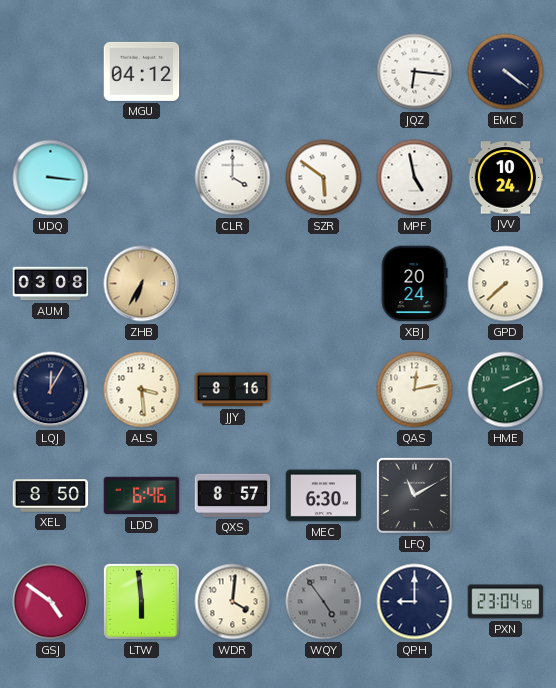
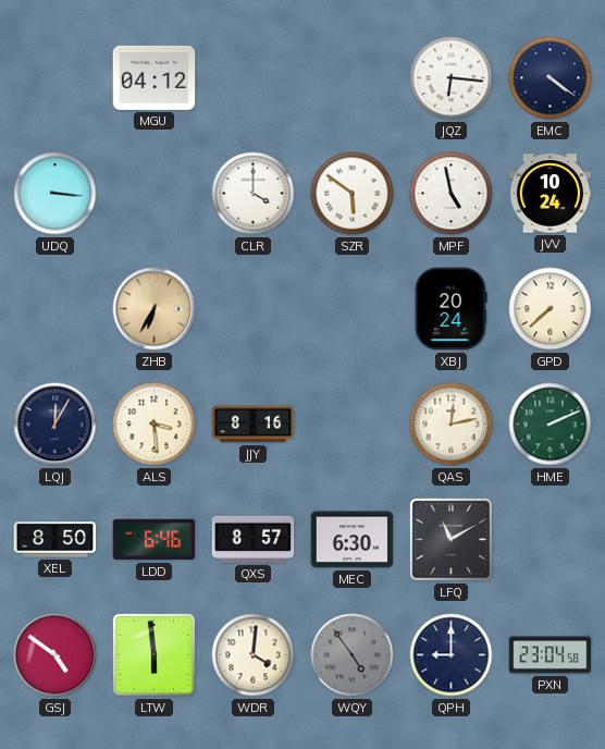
AUM: 03:08 -> none (51, 284)
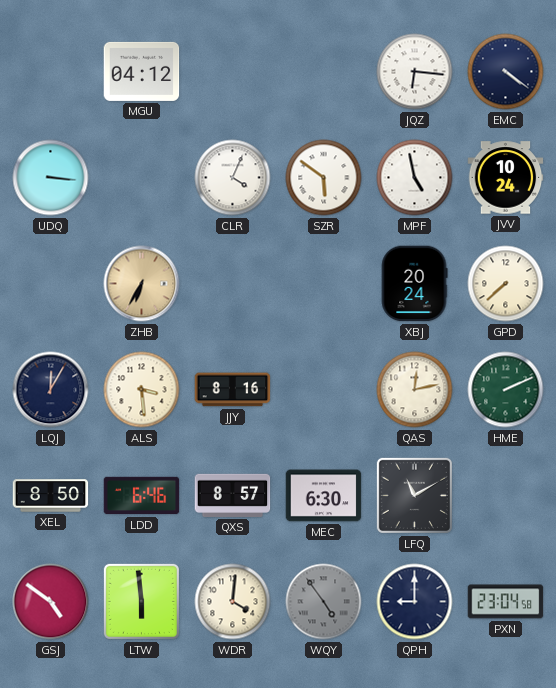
CLR: 4:00 -> 4:04 (233, 178)
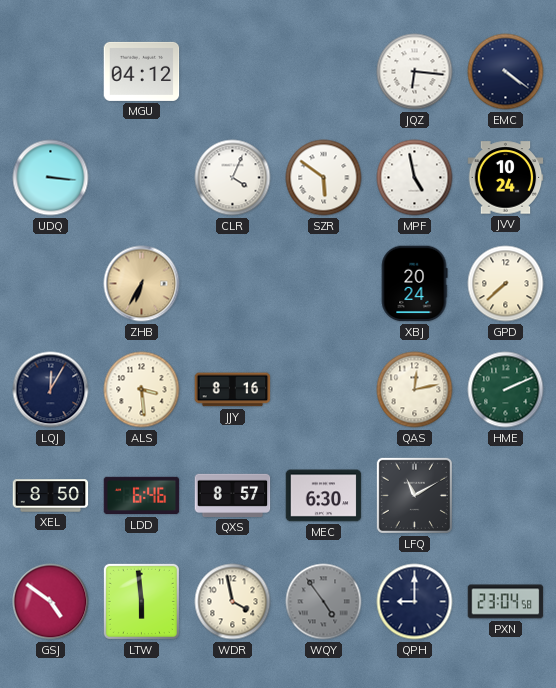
WDR: 4:01 -> 3:58 (233, 602)
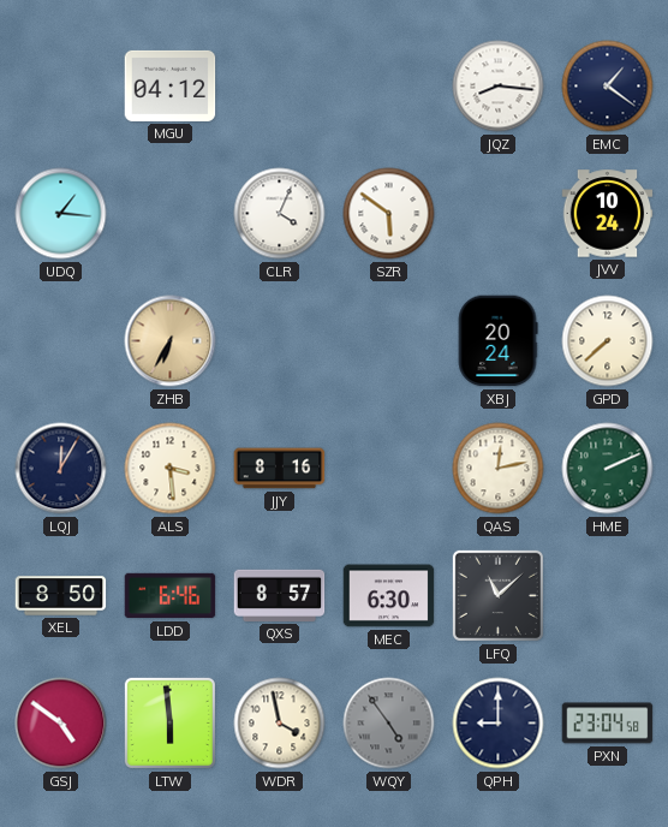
JQZ: 6:16 -> 8:16 (499, 87)
EMC: 4:21 -> 1:21 (608, 87)
UDQ: 3:16 -> 1:16 (61, 214)
MPF: 4:58 -> none (415, 178)
LFQ: 11:10 -> 11:08 (497, 595)
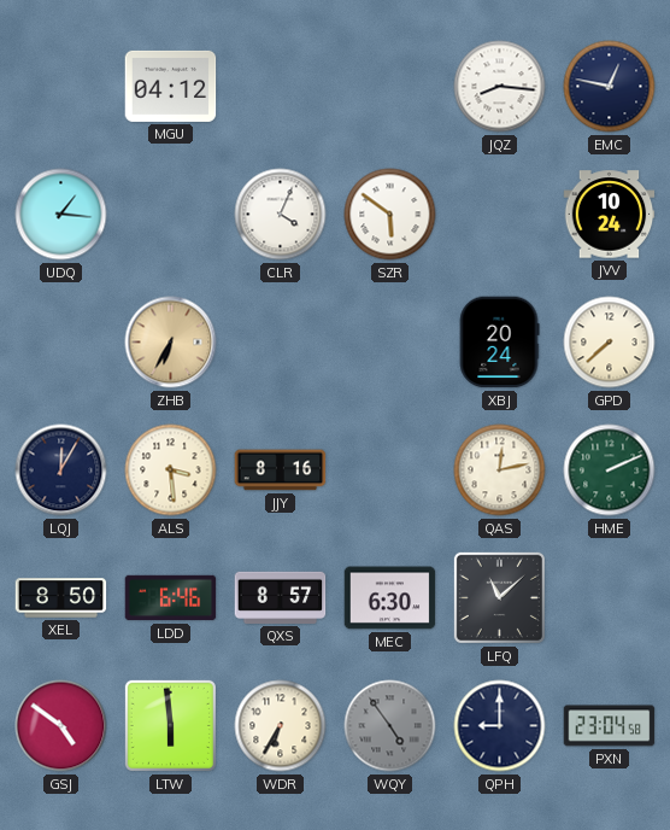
EMC: 1:21 -> 12:47 (610, 87)
WDR: 3:58 -> 6:35 (281, 726)
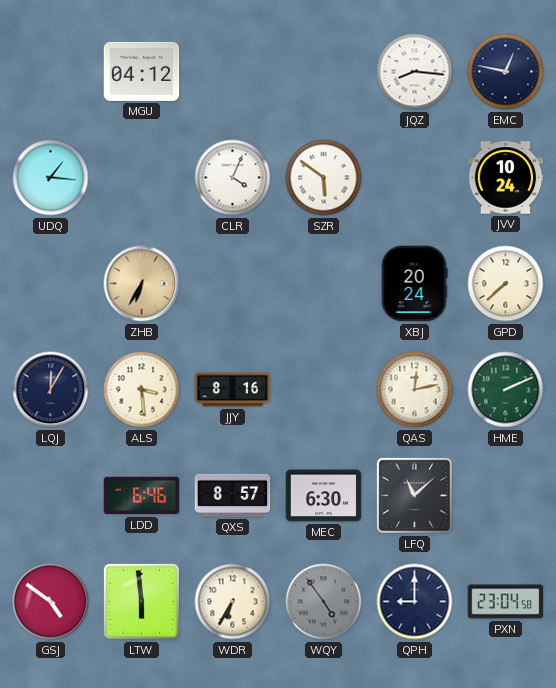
XEL: 8:50 -> none (61, 598)
